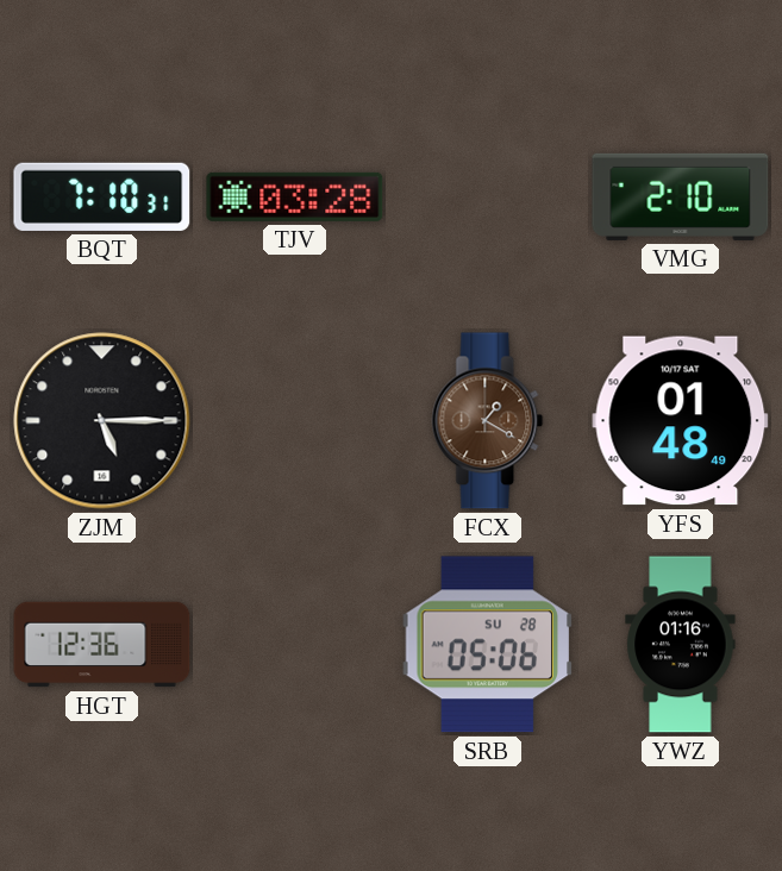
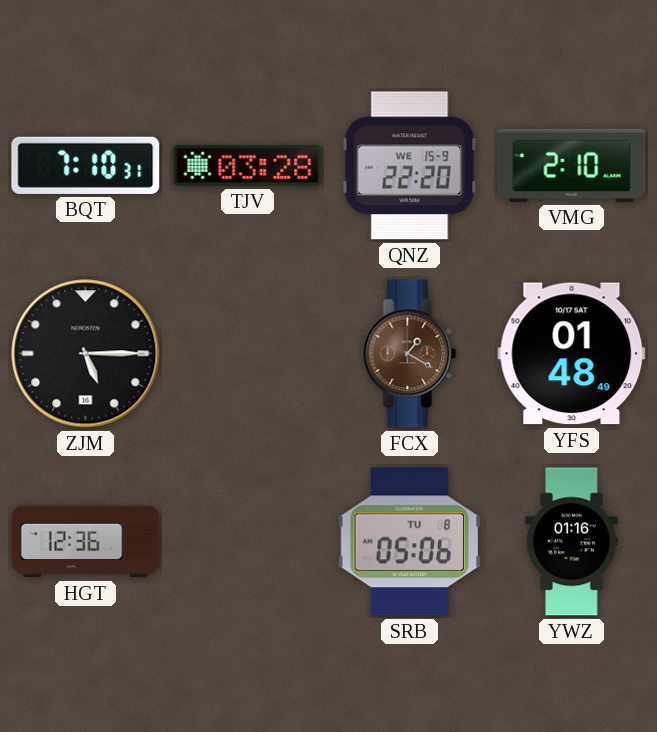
QNZ: none -> 22:20 (410, 166)
SRB date: SU 28 -> TU 8 (410, 542)
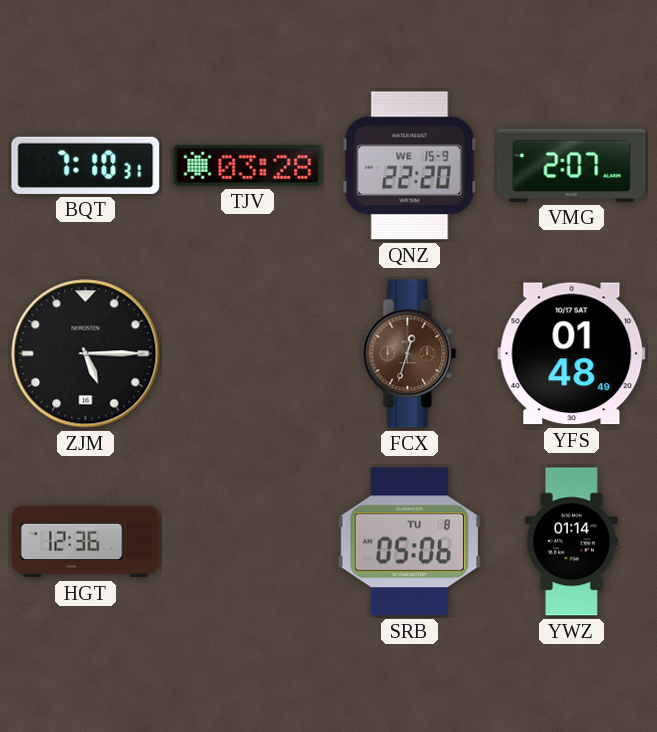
VMG: 2:10 -> 2:07 (572, 165)
FCX: 1:20 -> 12:33 (410, 354)
YWZ: 01:16 -> 01:14 (572, 542)
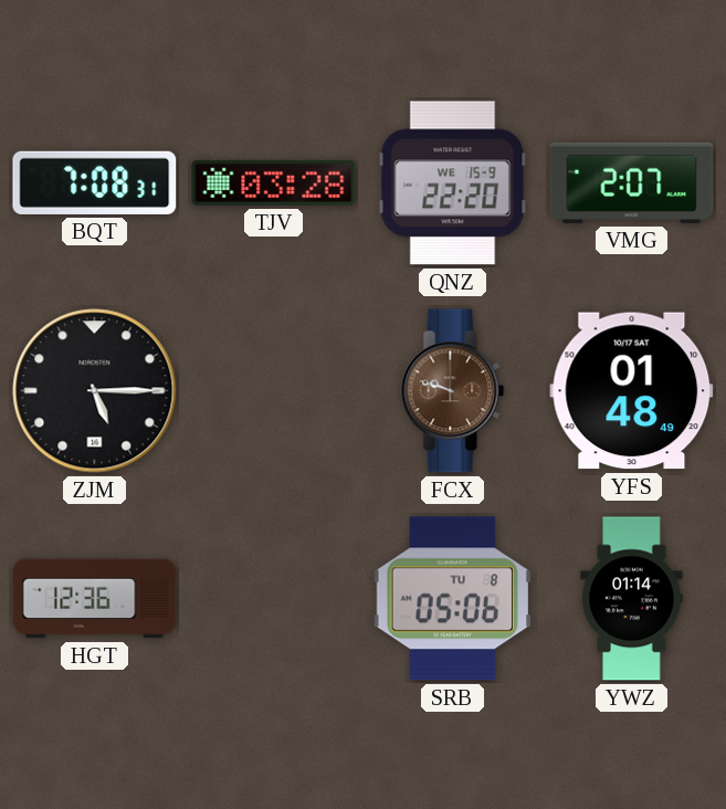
BQT: 7:10 -> 7:08 (95, 182)
FCX: 12:33 -> 9:48 (453, 391)
